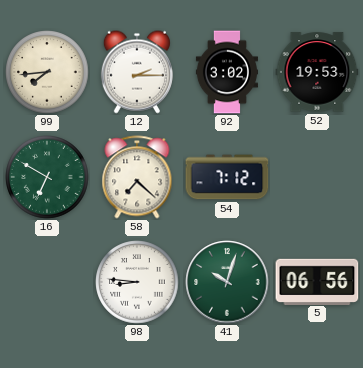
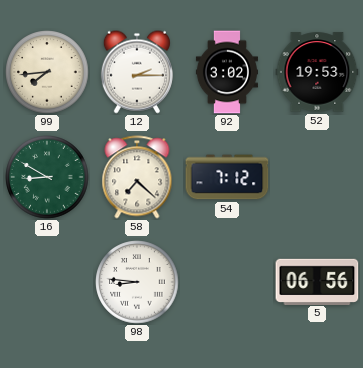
16: 6:50 -> 8:50 (47, 177)
41: 10:03 -> none (227, 282)
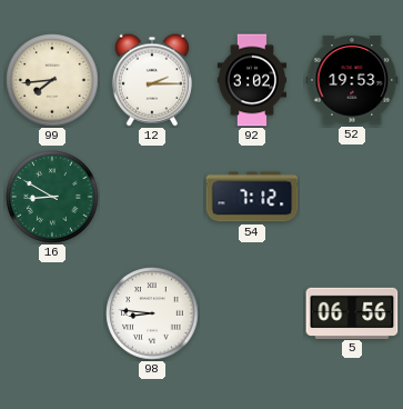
58: 7:22 -> none (137, 177)
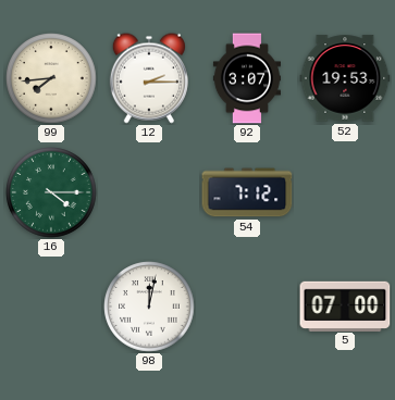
92: 3:02 -> 3:07 (247, 78)
16: 8:50 -> 4:15 (51, 192)
98: 8:46 -> 12:02 (149, 307)
5: 06:56 -> 07:00 (345, 305)
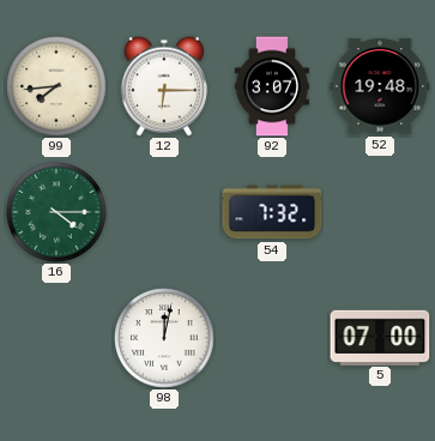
12: 2:15 -> 6:15 (164, 86)
52: 19:53 -> 19:48 (380, 86)
54: 7:12 -> 7:32 (272, 212)
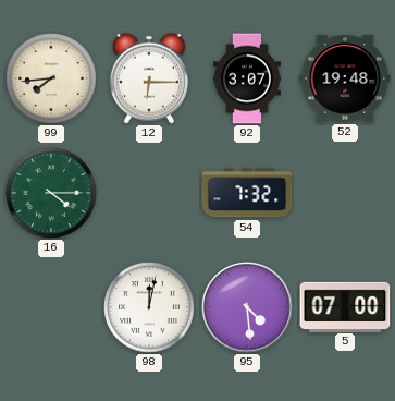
95: none -> 4:29 (247, 307)
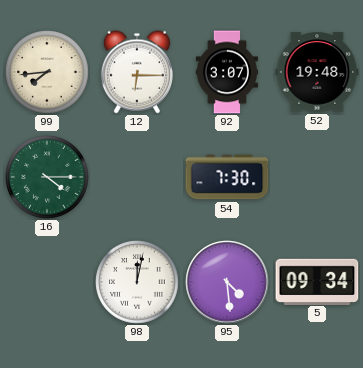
54: 7:32 -> 7:30 (227, 177)
5: 07:00 -> 09:34 (317, 281)
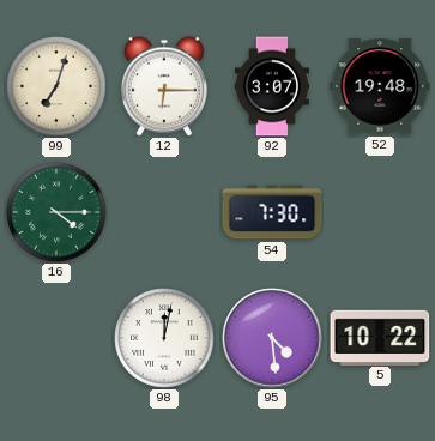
99: 7:44 -> 7:03 (56, 86)
5: 09:34 -> 10:22 (380, 337)
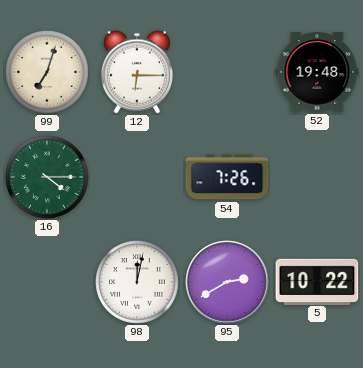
92: 3:07 -> none (272, 86)
54: 7:30 -> 7:26 (227, 177)
95: 4:29 -> 2:40 (227, 282)
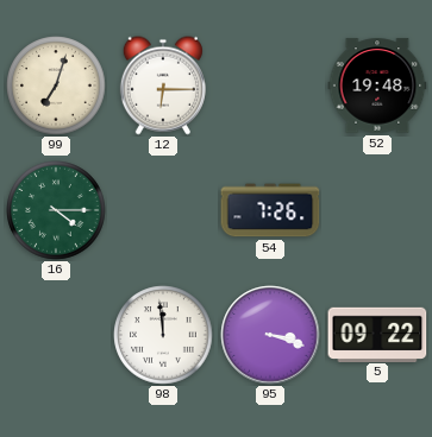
98: 12:02 -> 11:59 (163, 335)
95: 2:40 -> 3:18 (270, 335)
5: 10:22 -> 09:22 (377, 334)
